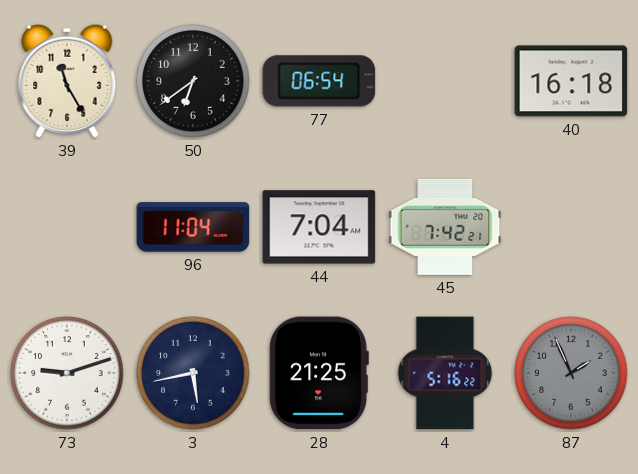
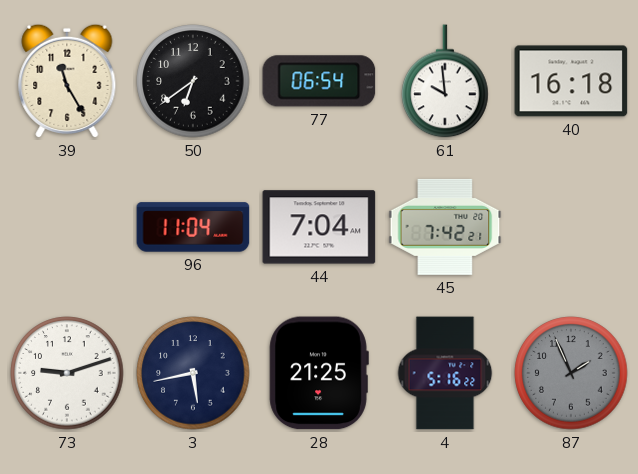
61: none -> 9:59 (445, 81)
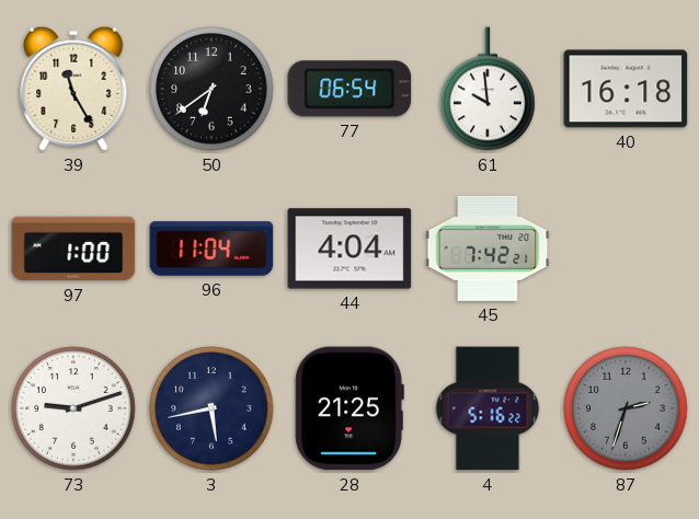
97: none -> 1:00 (73, 249)
44: 7:04 -> 4:04 (349, 249)
87: 1:56 -> 2:33 (626, 408)
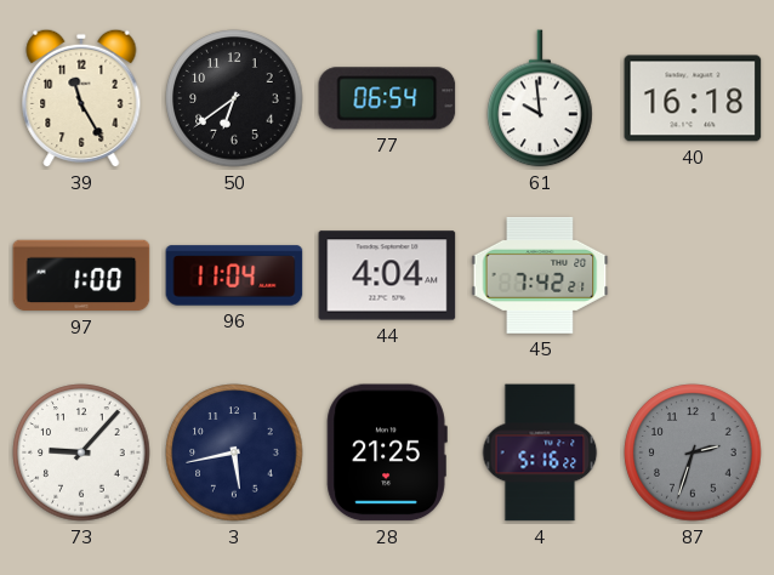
73: 9:12 -> 9:07 (81, 452)
